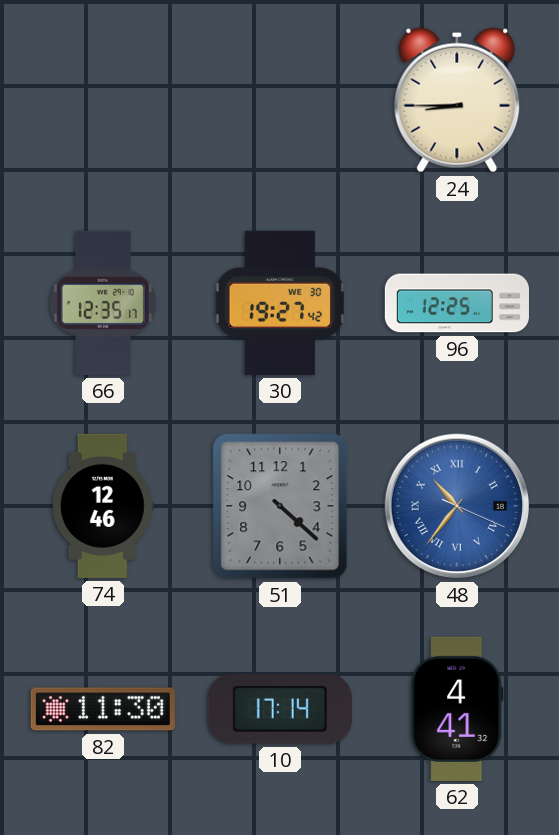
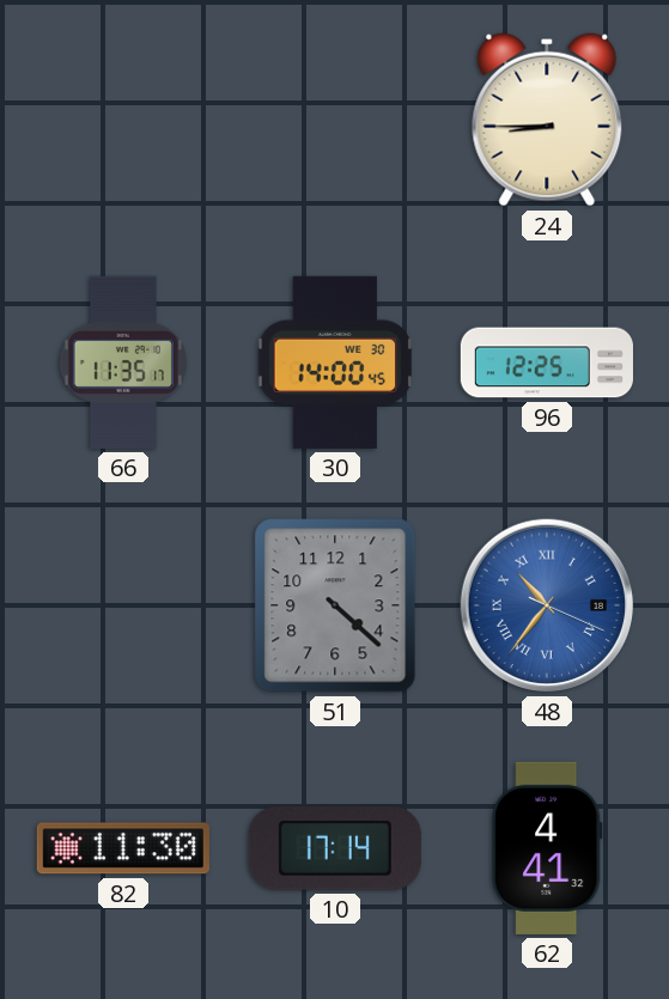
66: 12:35 -> 11:35 (123, 363)
30: 19:27 -> 14:00 (335, 363)
74: 12:46 -> none (103, 506)
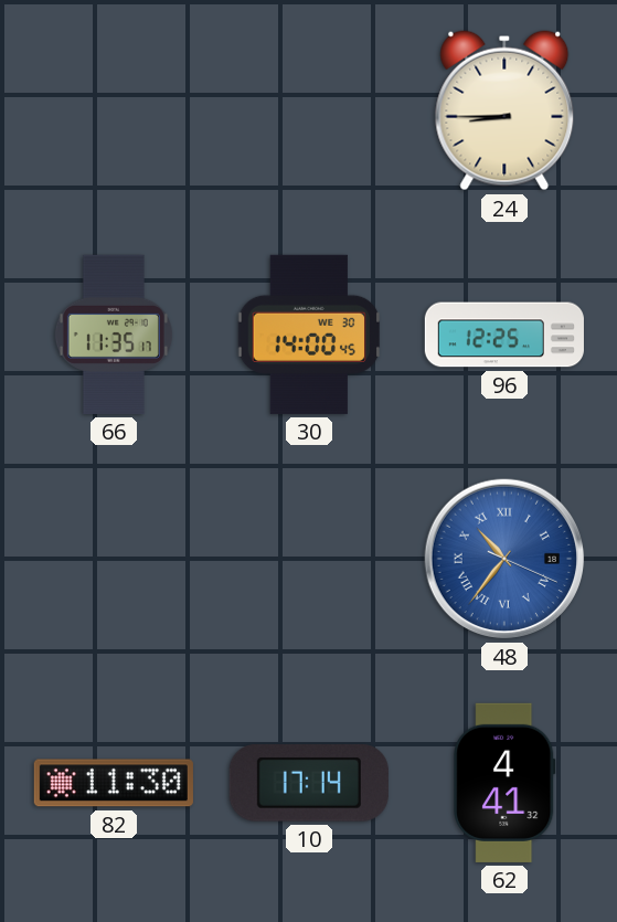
51: 4:22 -> none (335, 605)
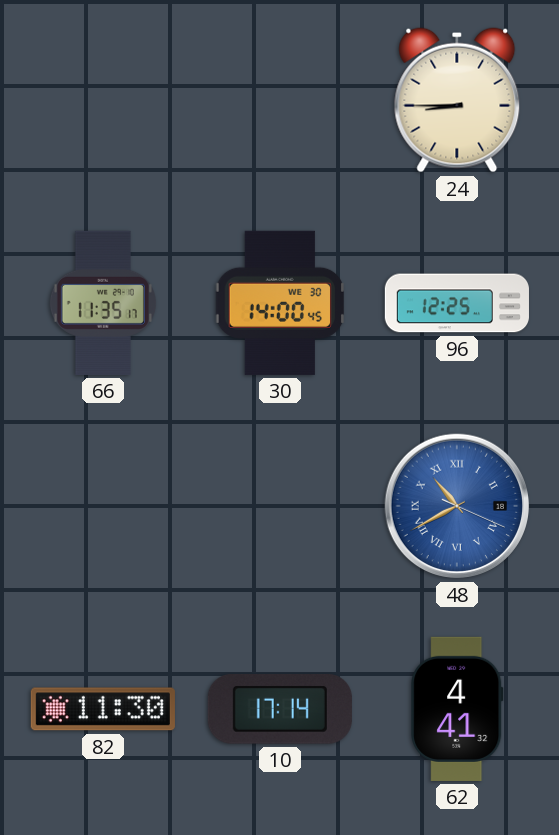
48: 10:36 -> 10:40 (457, 506)
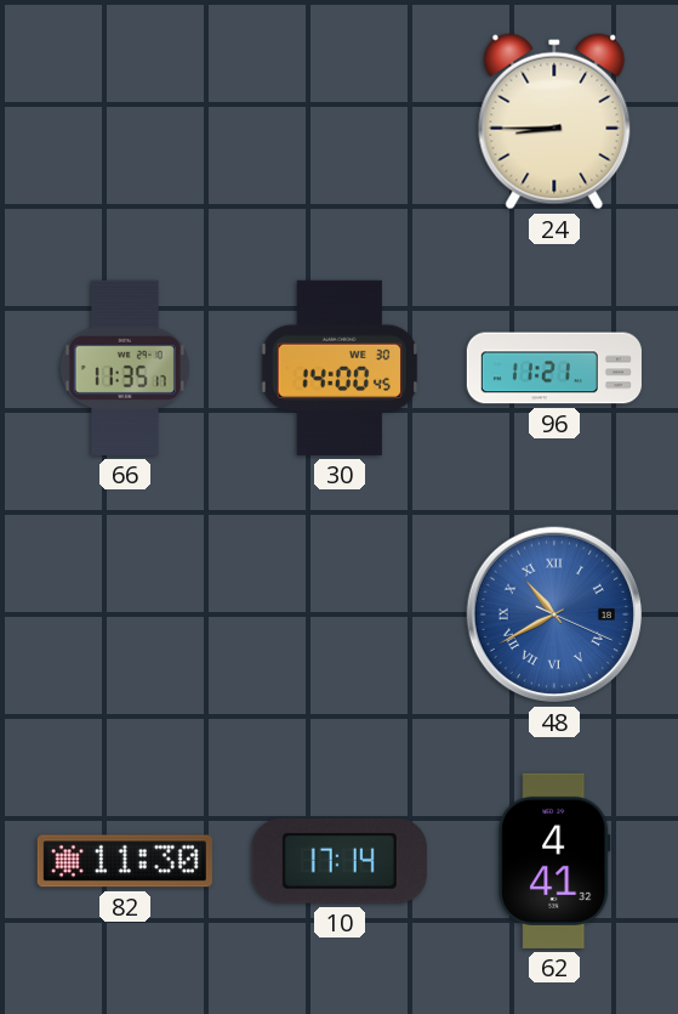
96: 12:25 -> 11:21 (554, 368)
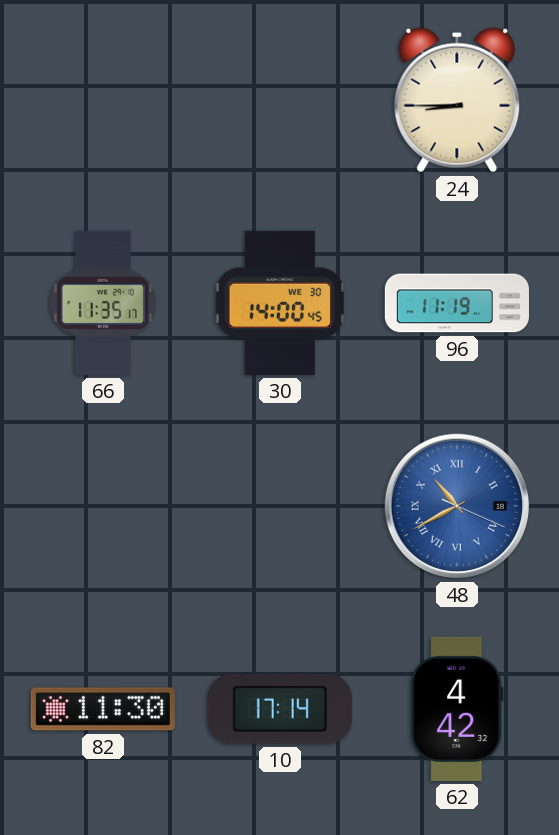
96: 11:21 -> 11:19 (457, 303)
62: 4:41 -> 4:42 (457, 709)
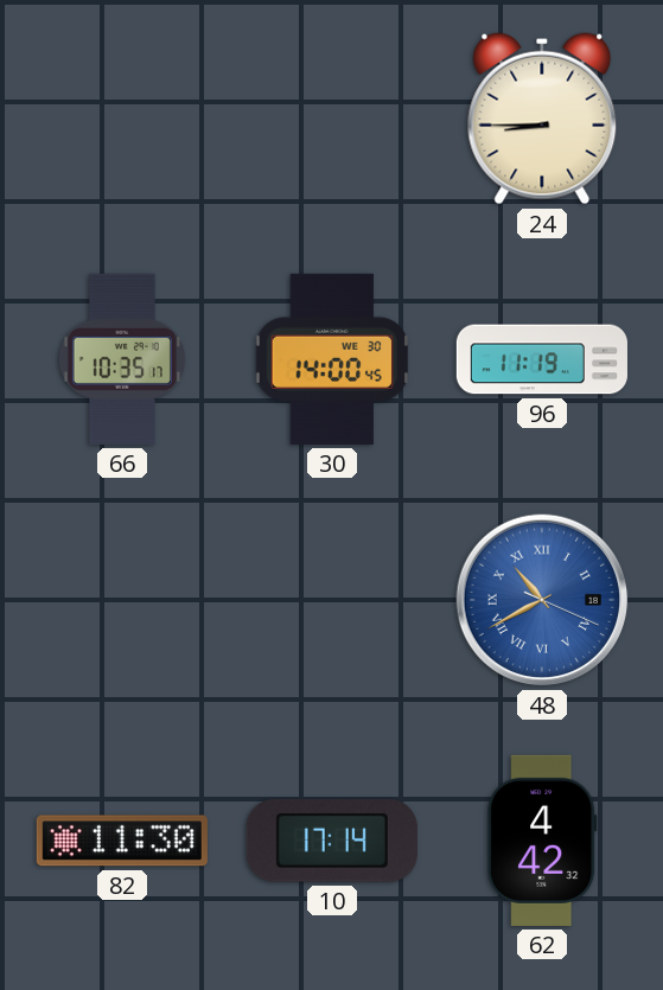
66: 11:35 -> 10:35 (122, 359)
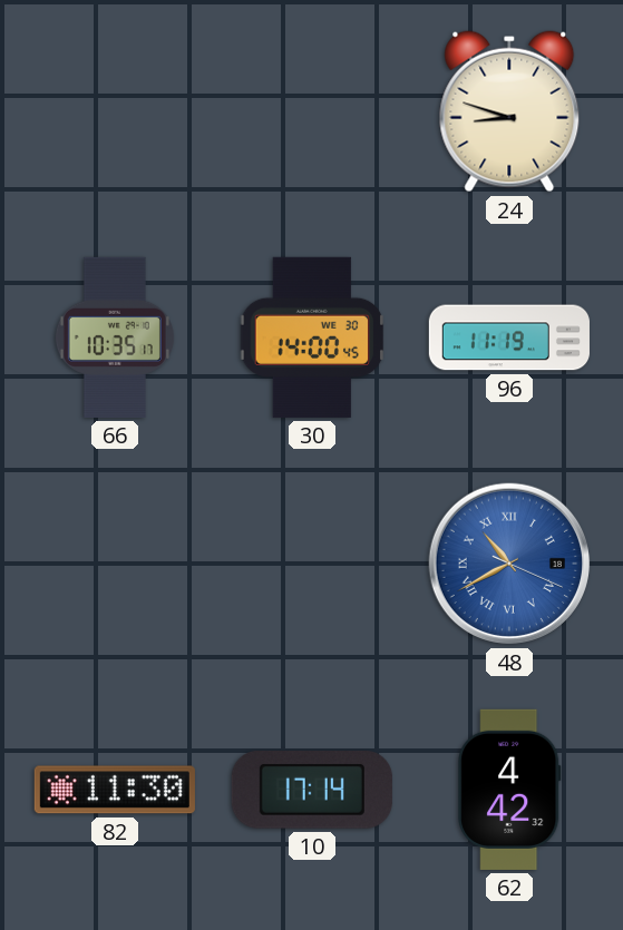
24: 8:45 -> 8:48 (509, 111)
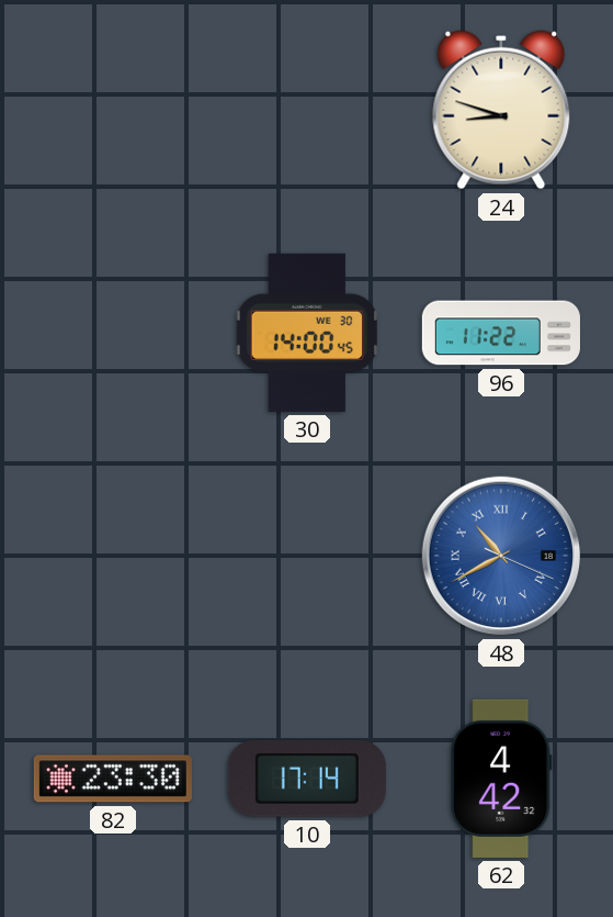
66: 10:35 -> none (115, 337)
96: 11:19 -> 11:22 (501, 333)
82: 11:30 -> 23:30 (113, 779)
